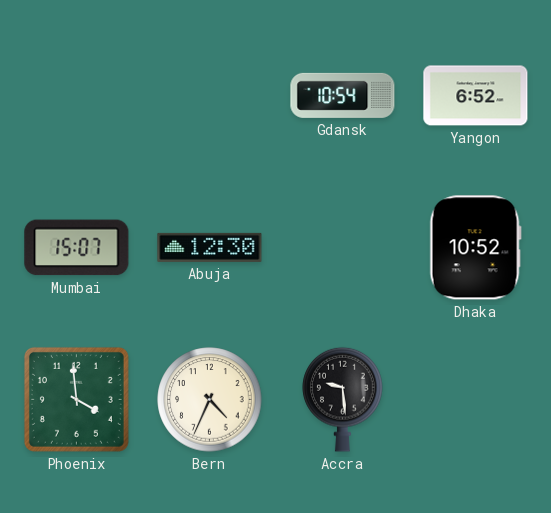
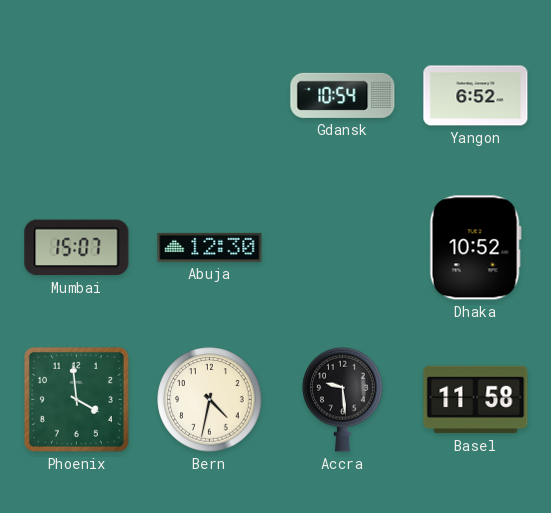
Bern: 4:34 -> 4:32 (210, 400)
Basel: none -> 11:58 (476, 400)
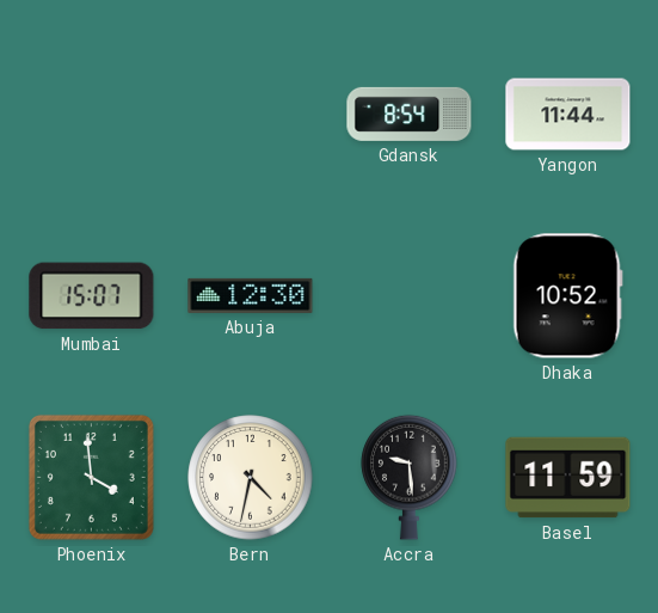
Gdansk: 10:54 -> 8:54 (410, 114)
Yangon: 6:52 -> 11:44 (568, 115)
Basel: 11:58 -> 11:59 (568, 478)
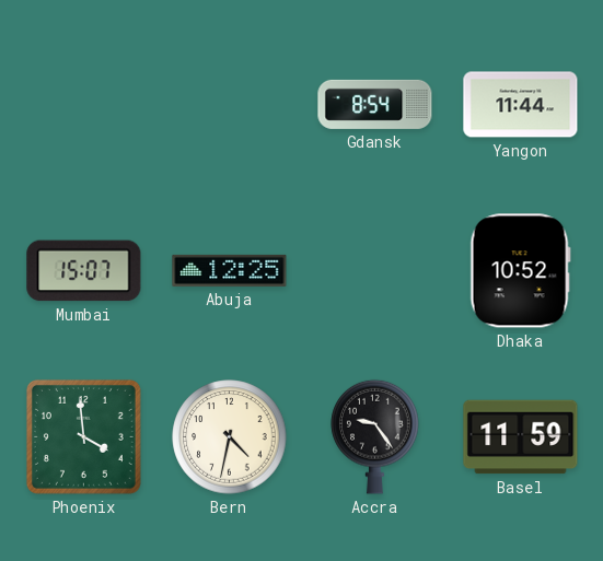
Abuja: 12:30 -> 12:25 (230, 270)
Accra: 9:29 -> 9:24 (375, 436)
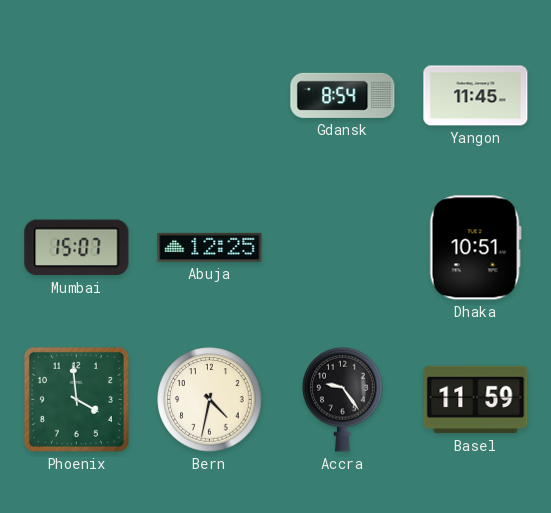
Yangon: 11:44 -> 11:45 (476, 96)
Dhaka: 10:52 -> 10:51 (475, 248)
